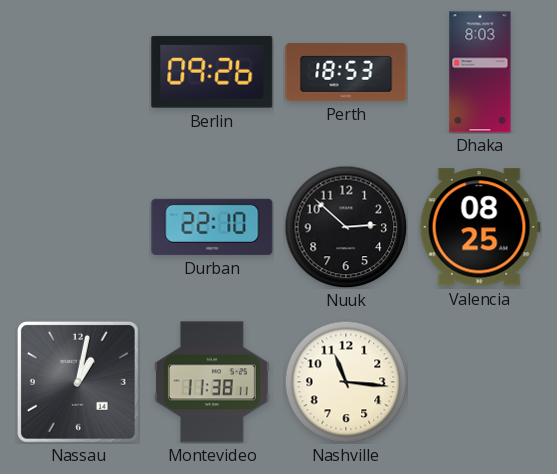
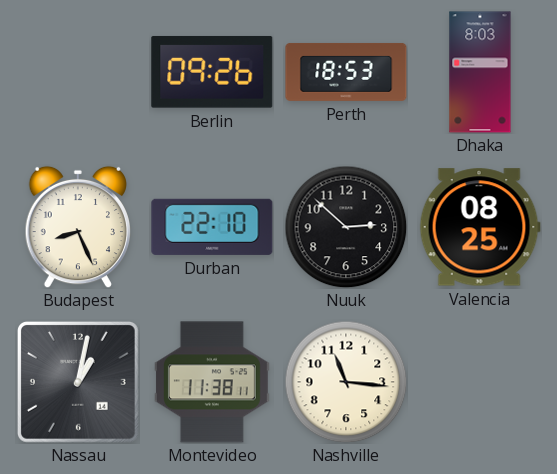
Budapest: none -> 8:26 (77, 227)
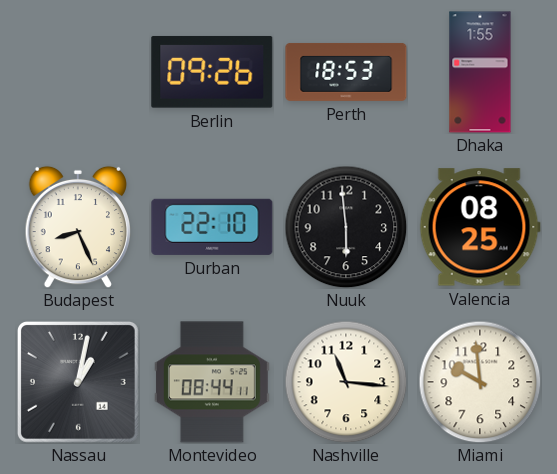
Dhaka: 8:03 -> 1:55 (480, 72)
Nuuk: 2:52 -> 5:59 (346, 227)
Montevideo: 11:38 -> 08:44 (212, 382)
Miami: none -> 9:59 (480, 382)
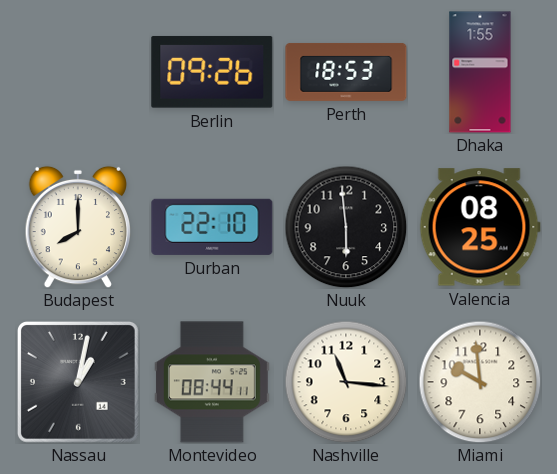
Budapest: 8:26 -> 8:00 (77, 227)
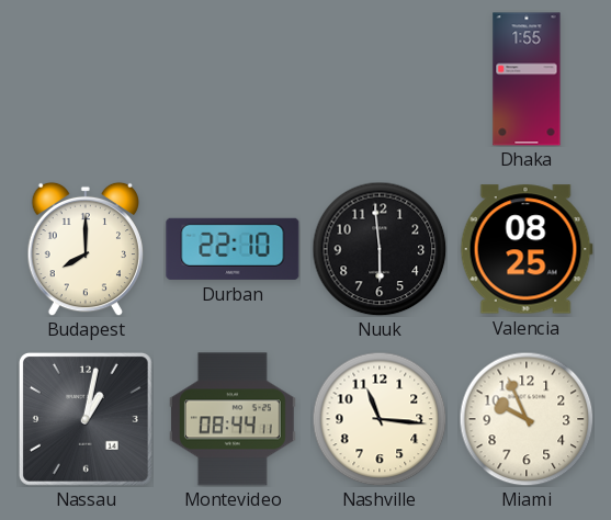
Berlin: 09:26 -> none (212, 72)
Perth: 18:53 -> none (346, 72)
Miami: 9:59 -> 9:56 (527, 419)
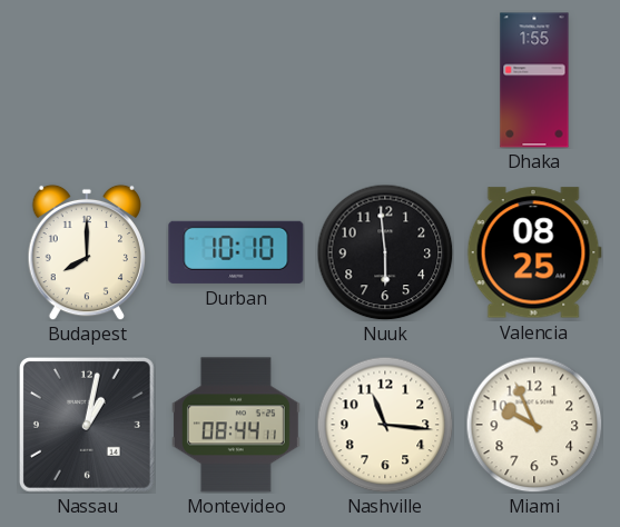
Durban: 22:10 -> 10:10 (236, 252)
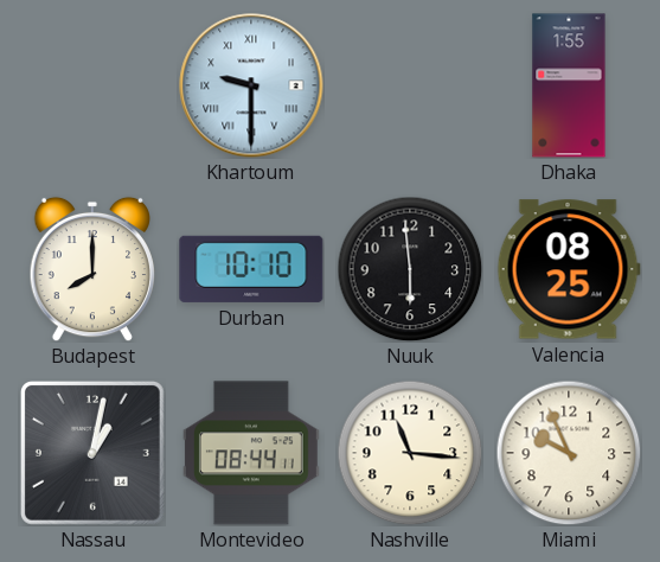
Khartoum: none -> 9:30 (251, 85)
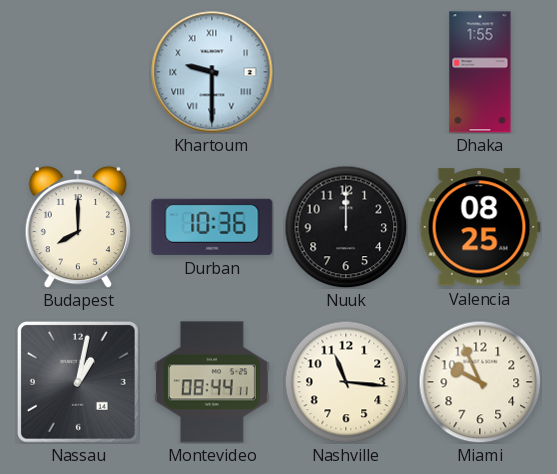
Durban: 10:10 -> 10:36 (212, 227)
Nuuk: 5:59 -> 12:00 (346, 227)
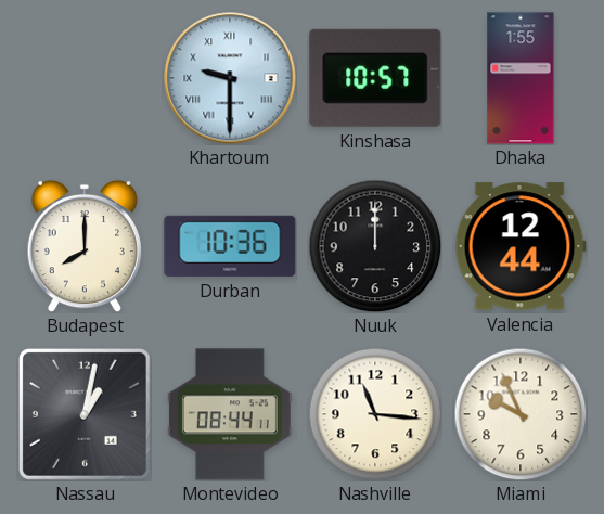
Kinshasa: none -> 10:57 (375, 78)
Valencia: 08:25 -> 12:44 (521, 246)
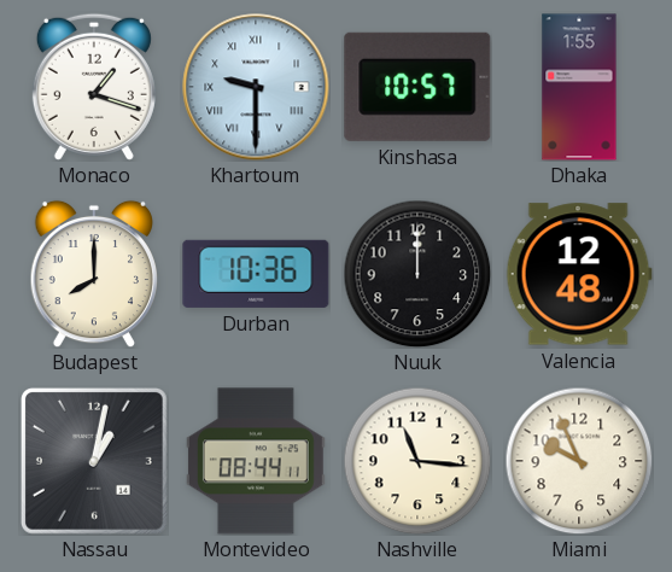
Monaco: none -> 1:18 (94, 87)
Valencia: 12:44 -> 12:48 (579, 274)
